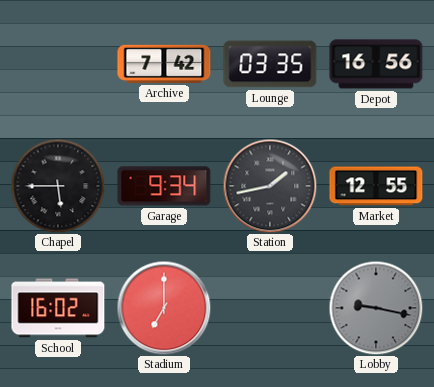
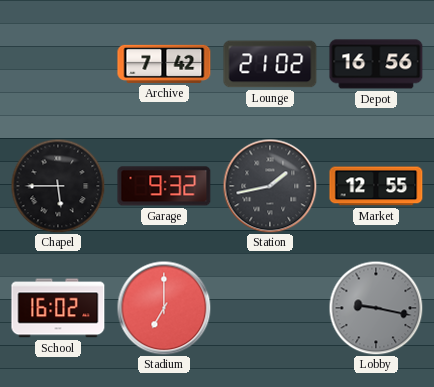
Lounge: 03:35 -> 21:02 (270, 64)
Garage: 9:34 -> 9:32 (164, 186)
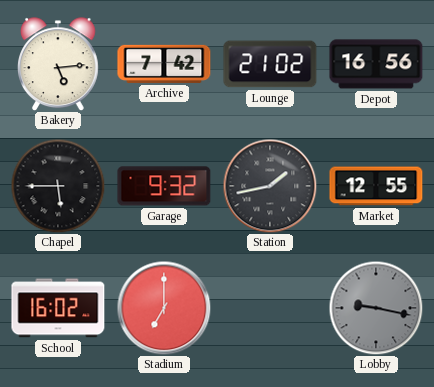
Bakery: none -> 5:14 (59, 64)
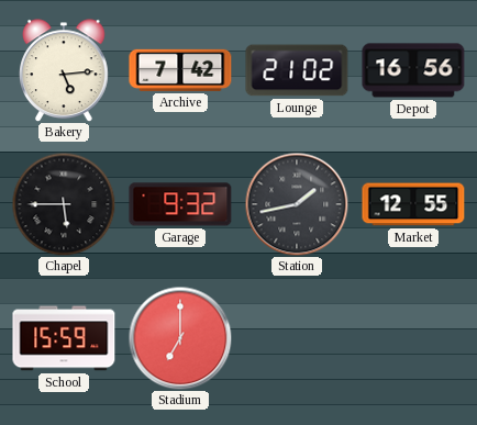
School: 16:02 -> 15:59 (64, 338)
Lobby: 9:17 -> none (376, 308)
